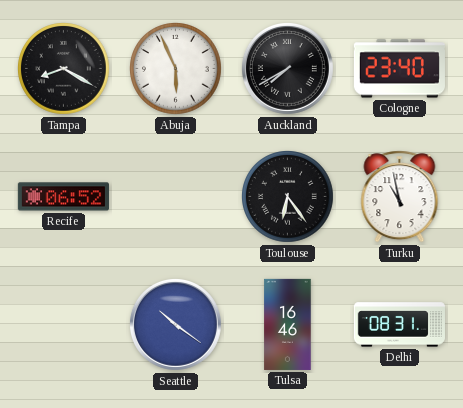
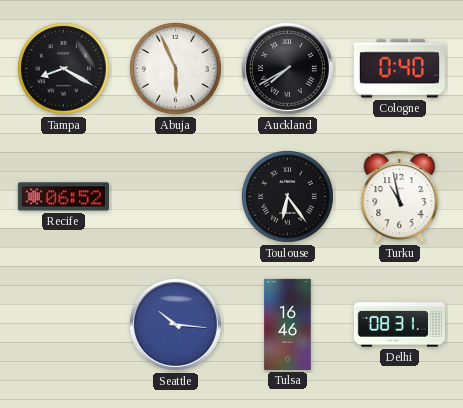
Cologne: 23:40 -> 0:40 (399, 69)
Seattle: 10:21 -> 10:16 (175, 324)
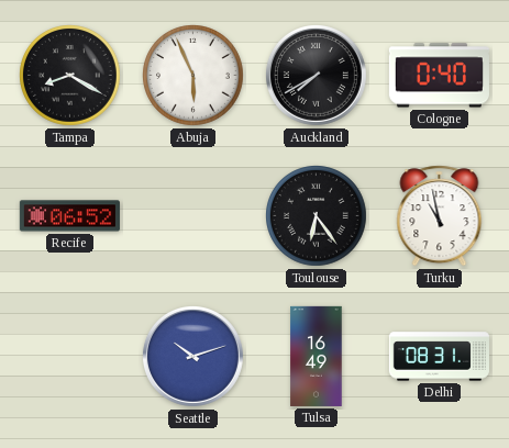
Seattle: 10:16 -> 10:12 (192, 356)
Tulsa: 16:46 -> 16:49 (317, 356)
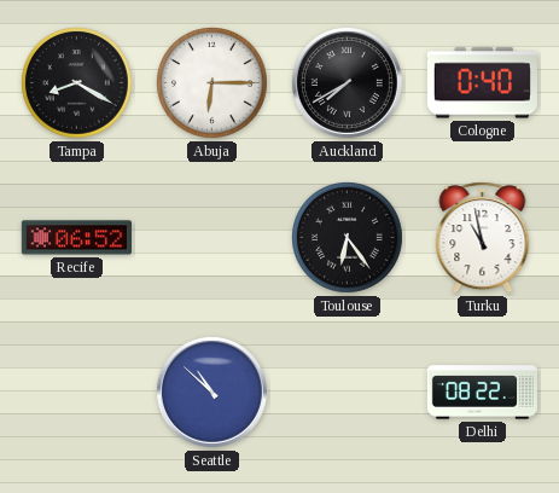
Abuja: 5:56 -> 6:15 (212, 83)
Seattle: 10:12 -> 10:52 (211, 391)
Tulsa: 16:49 -> none (317, 356)
Delhi: 08:31 -> 08:22 (482, 393)
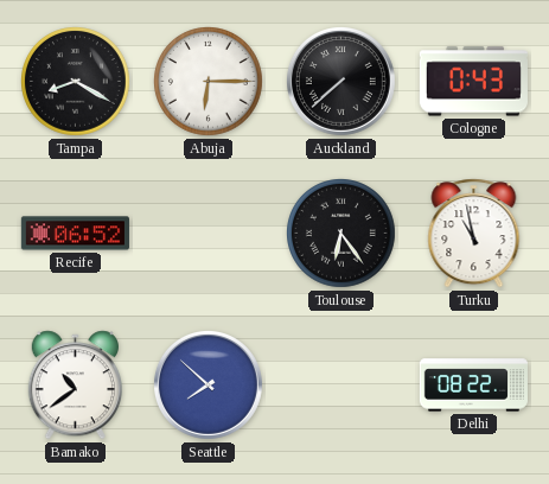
Auckland: 7:40 -> 7:38 (340, 81)
Cologne: 0:40 -> 0:43 (473, 82)
Bamako: none -> 10:39 (75, 386)
Seattle: 10:52 -> 7:52 (208, 384)
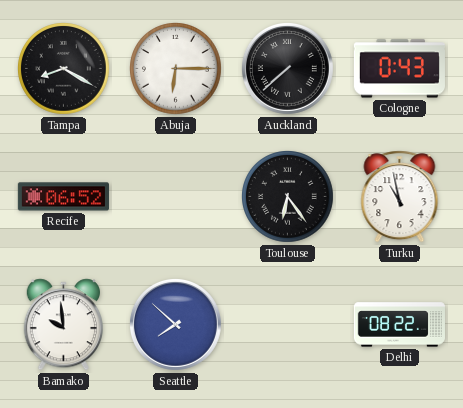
Bamako: 10:39 -> 9:59 (63, 325)
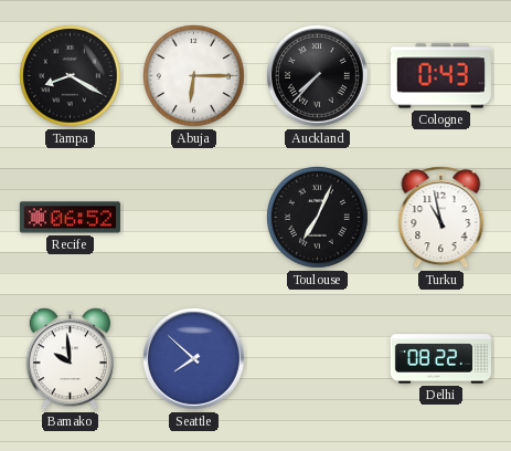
Auckland: 7:38 -> 7:37 (317, 75)
Toulouse: 6:24 -> 7:04 (318, 218)
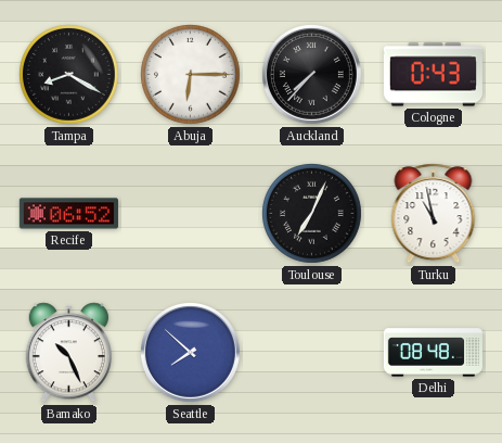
Bamako: 9:59 -> 10:26 (68, 353)
Delhi: 08:22 -> 08:48 (433, 353)
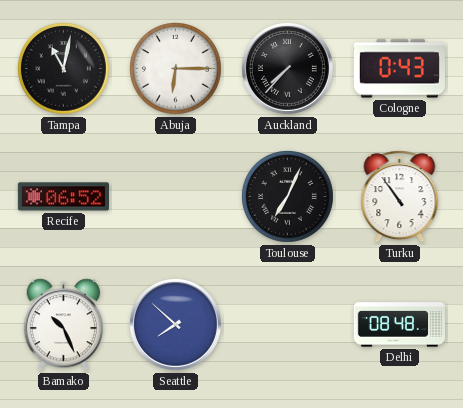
Tampa: 8:20 -> 11:02 (64, 69)
Turku: 10:58 -> 10:54 (400, 197)
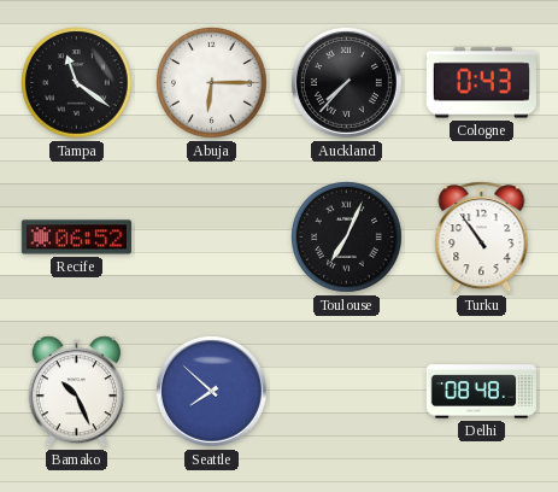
Tampa: 11:02 -> 11:21 (77, 83)
